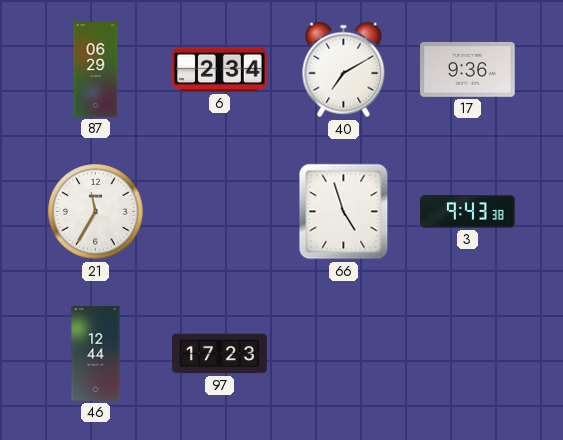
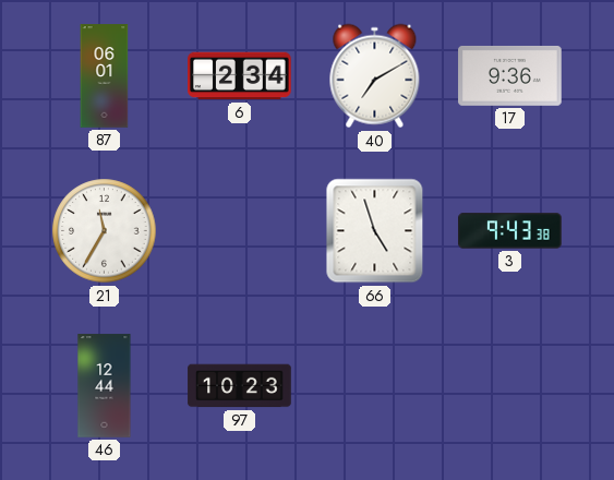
87: 06:29 -> 06:01 (105, 76)
97: 17:23 -> 10:23 (240, 386)
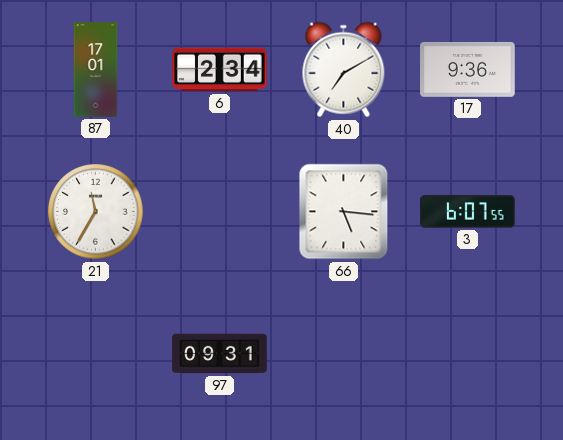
87: 06:01 -> 17:01 (96, 70)
66: 4:57 -> 5:16 (344, 212)
3: 9:43 -> 6:07 (468, 212)
46: 12:44 -> none (105, 386)
97: 10:23 -> 09:31 (220, 354)
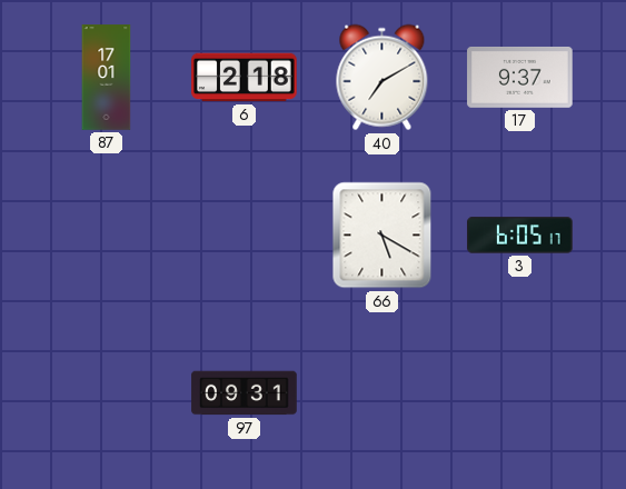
6: 2:34 -> 2:18 (245, 78)
17: 9:36 -> 9:37 (520, 77)
21: 11:35 -> none (96, 212)
66: 5:16 -> 5:20 (382, 236)
3: 6:07 -> 6:05 (520, 236)
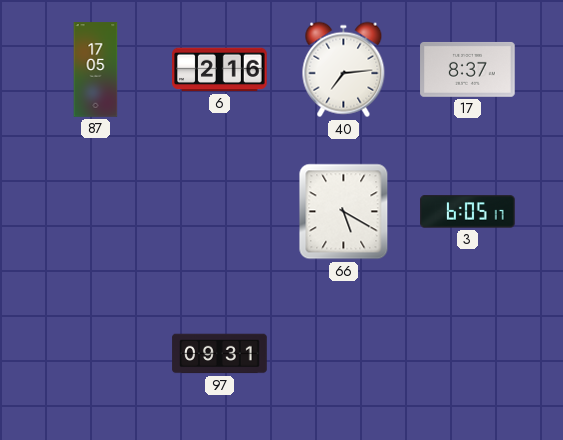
87: 17:01 -> 17:05 (96, 70)
6: 2:18 -> 2:16 (220, 70)
40: 7:10 -> 7:14 (344, 70)
17: 9:37 -> 8:37 (468, 69)
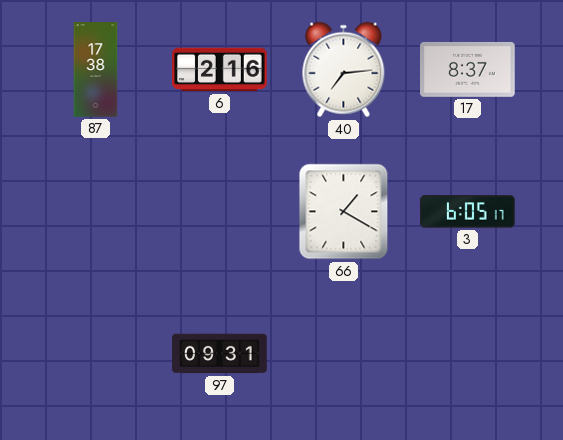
87: 17:05 -> 17:38 (96, 70)
66: 5:20 -> 1:20 (344, 212)
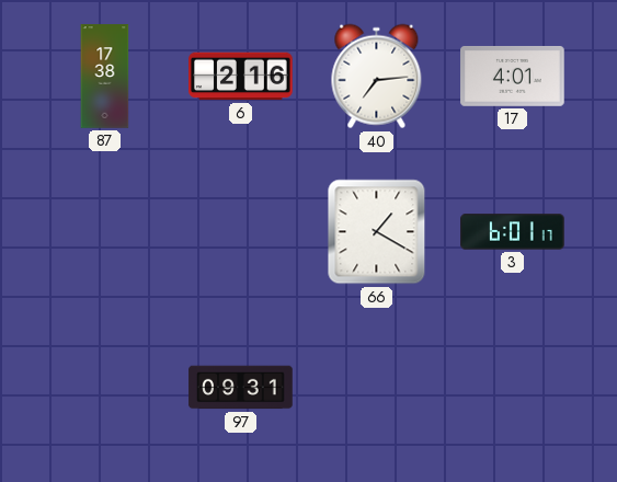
17: 8:37 -> 4:01 (513, 76)
3: 6:05 -> 6:01 (513, 232)
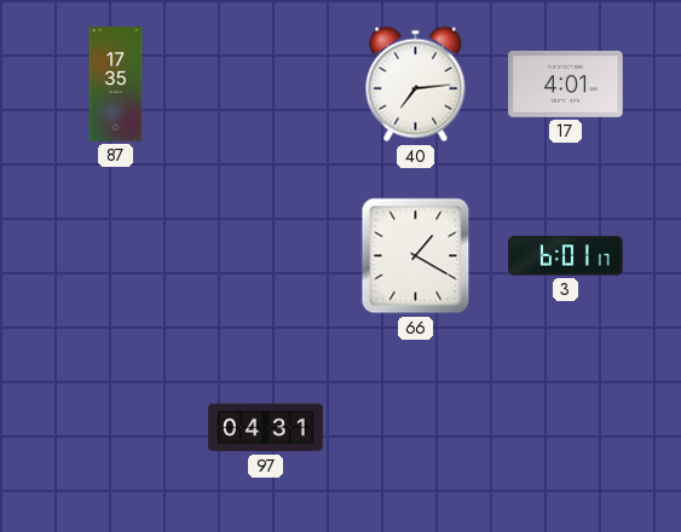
87: 17:38 -> 17:35 (116, 85)
6: 2:16 -> none (241, 77)
97: 09:31 -> 04:31 (266, 428)
